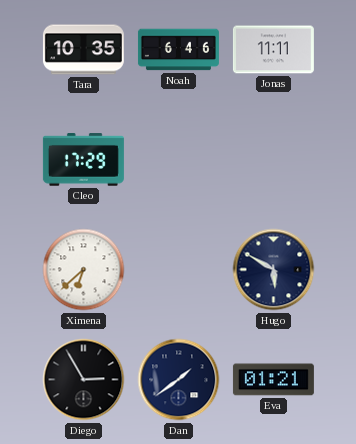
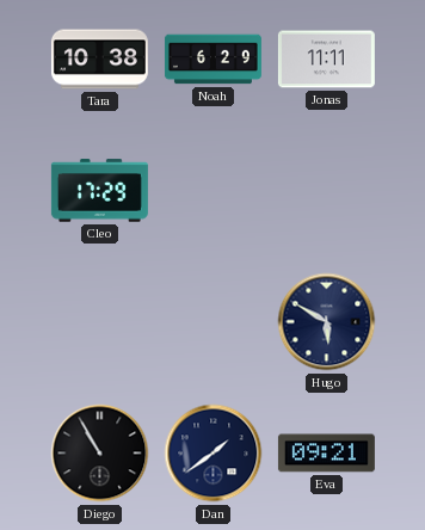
Tara: 10:35 -> 10:38 (99, 60)
Noah: 6:46 -> 6:29 (213, 60)
Ximena: 6:38 -> none (84, 270)
Diego: 2:55 -> 10:55 (100, 454)
Eva: 01:21 -> 09:21 (326, 454)
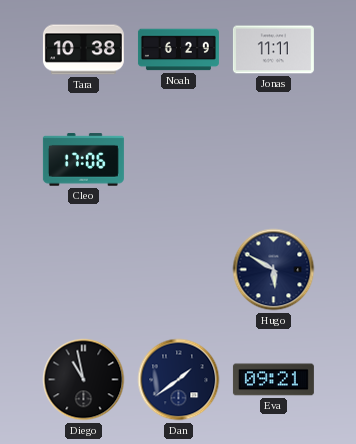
Cleo: 17:29 -> 17:06 (83, 160)
Diego: 10:55 -> 10:58 (84, 380)
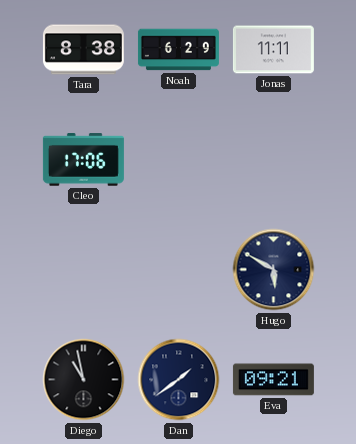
Tara: 10:38 -> 8:38 (83, 50)
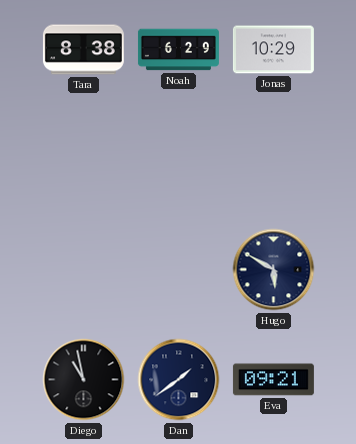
Jonas: 11:11 -> 10:29 (273, 50)
Cleo: 17:06 -> none (83, 160)
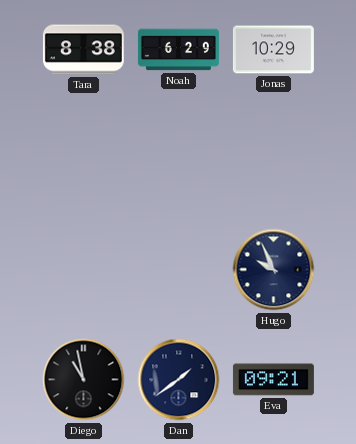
Hugo: 5:50 -> 9:56 (274, 270)
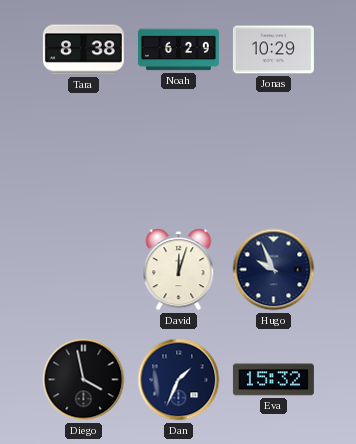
David: none -> 12:03 (179, 270)
Diego: 10:58 -> 3:58 (84, 380)
Dan: 1:39 -> 1:34 (179, 380)
Eva: 09:21 -> 15:32 (273, 380)
